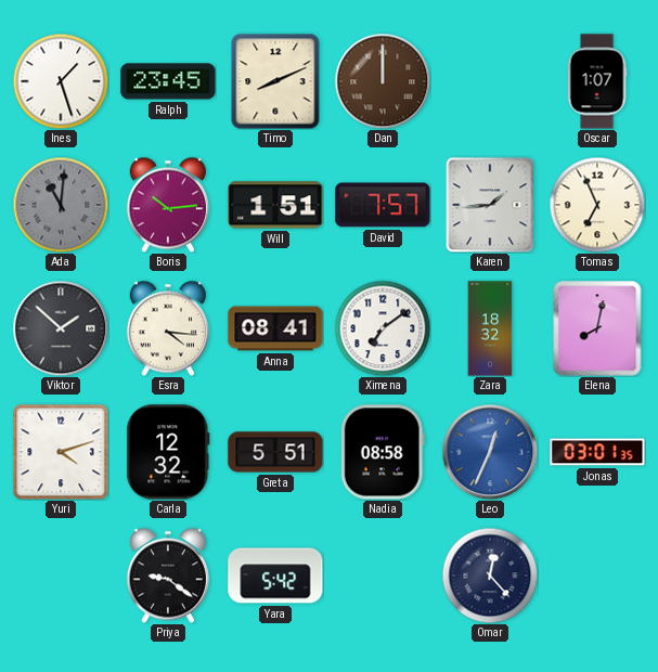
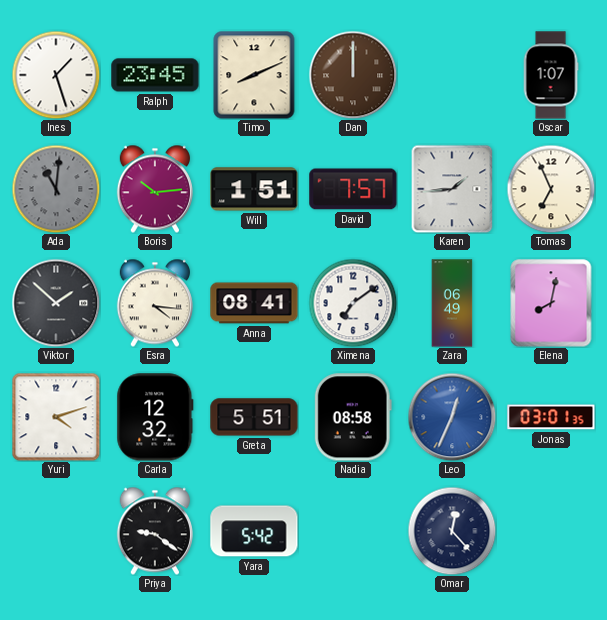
Zara: 18:32 -> 06:49 (452, 303)
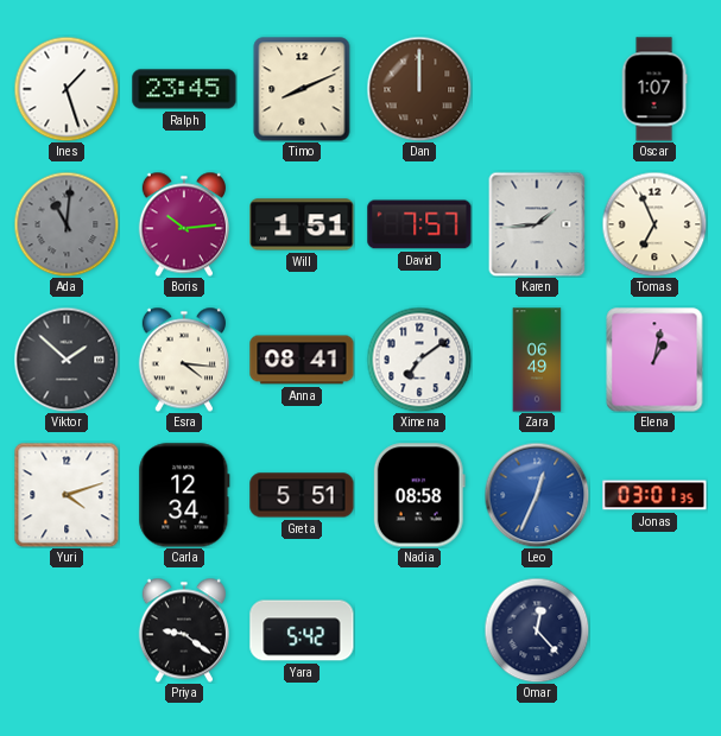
Elena: 8:02 -> 1:02 (654, 360)
Carla: 12:32 -> 12:34 (184, 495)
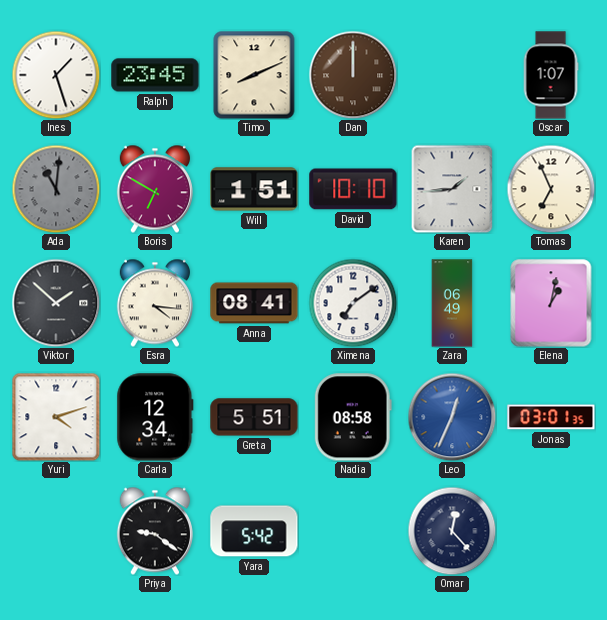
Boris: 10:14 -> 6:50 (155, 189)
David: 7:57 -> 10:10 (353, 189)
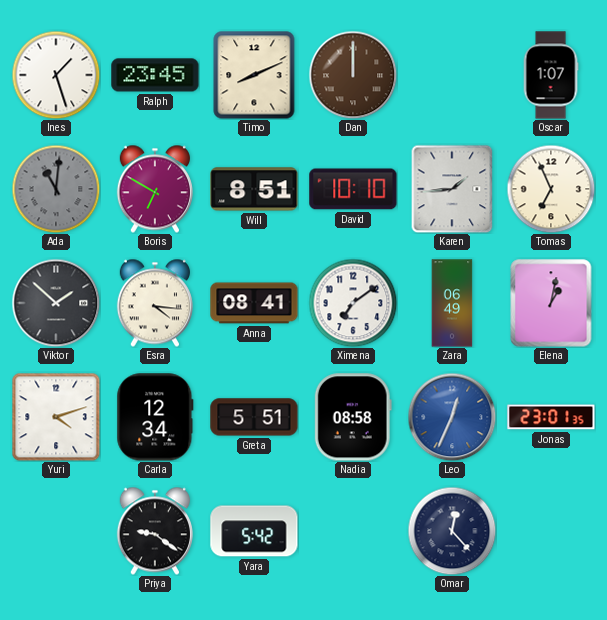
Will: 1:51 -> 8:51 (254, 189)
Jonas: 03:01 -> 23:01 (551, 417)
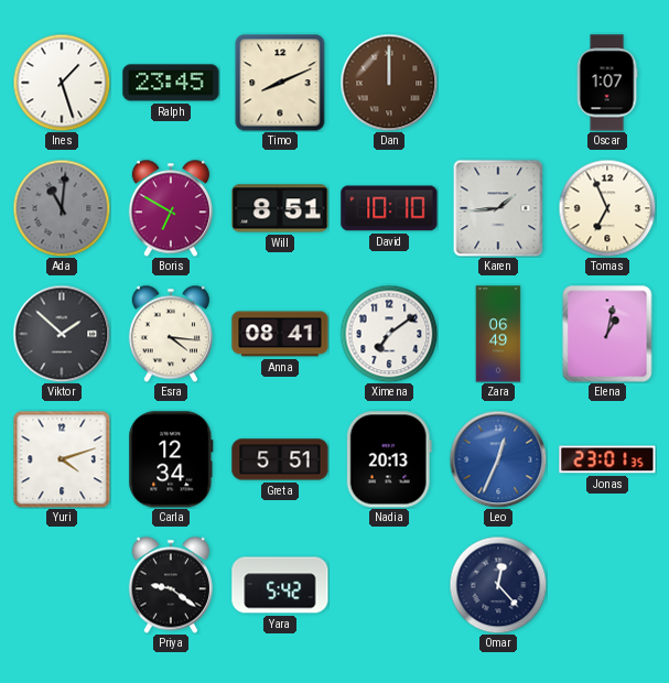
Nadia: 08:58 -> 20:13 (389, 459)
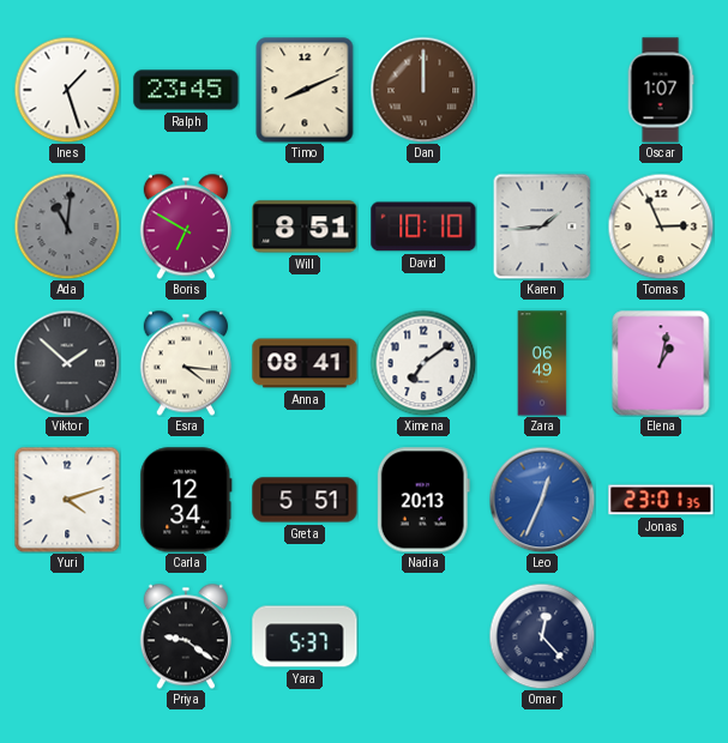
Tomas: 6:56 -> 2:56 (661, 226)
Yara: 5:42 -> 5:37 (305, 636)
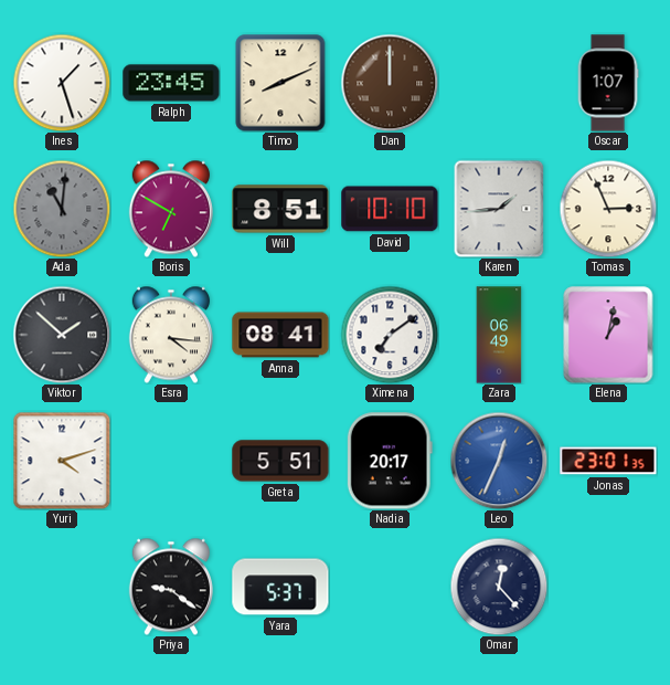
Carla: 12:34 -> none (186, 500)
Nadia: 20:13 -> 20:17 (390, 461)
